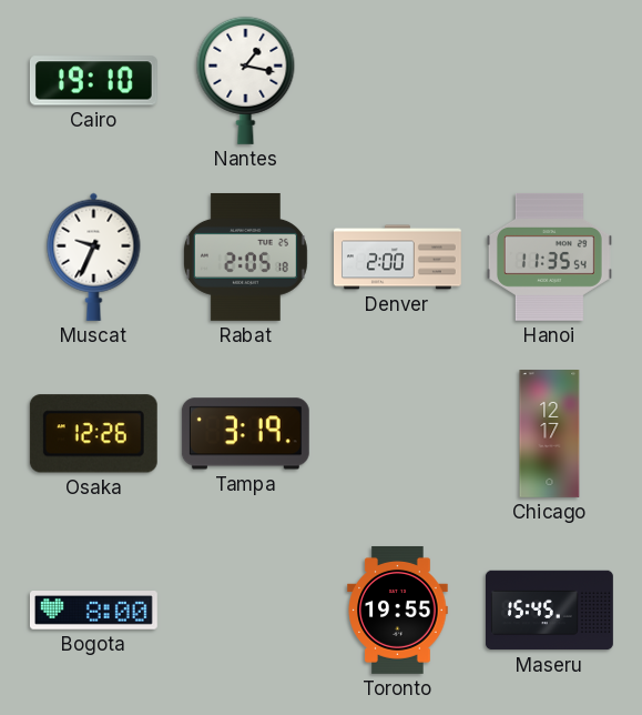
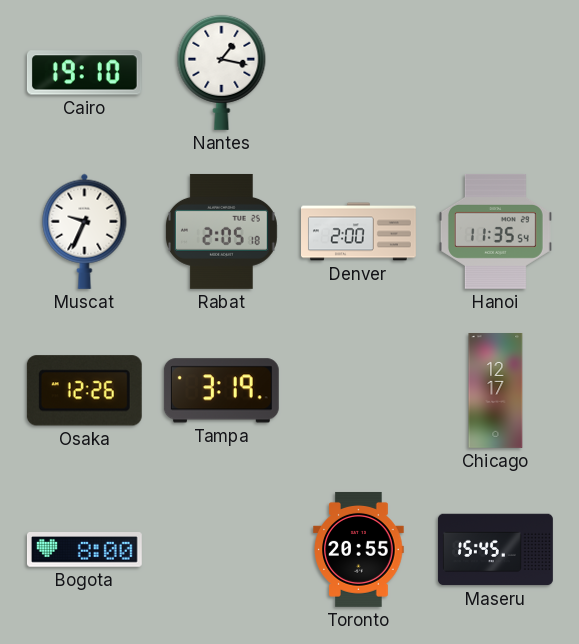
Toronto: 19:55 -> 20:55 (359, 549)
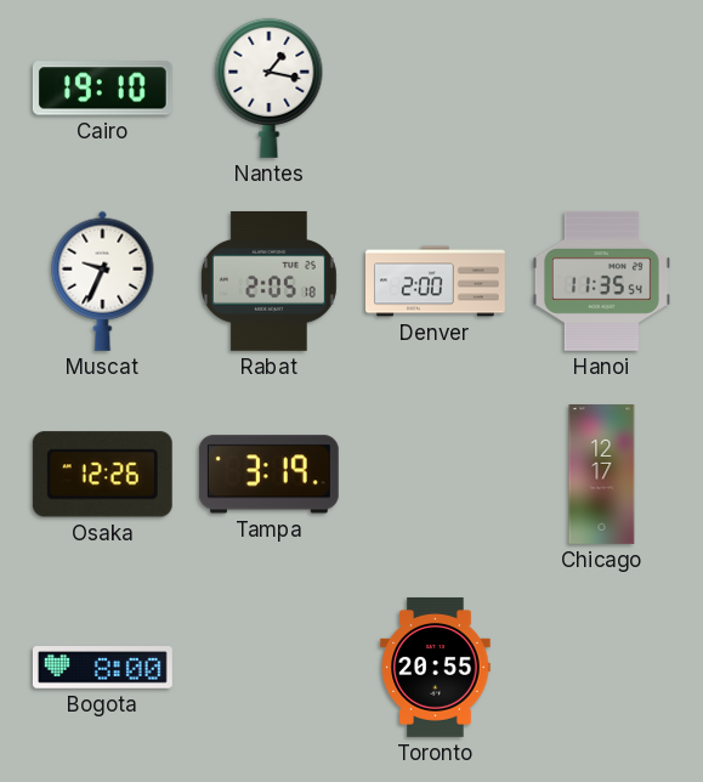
Maseru: 15:45 -> none (495, 550)
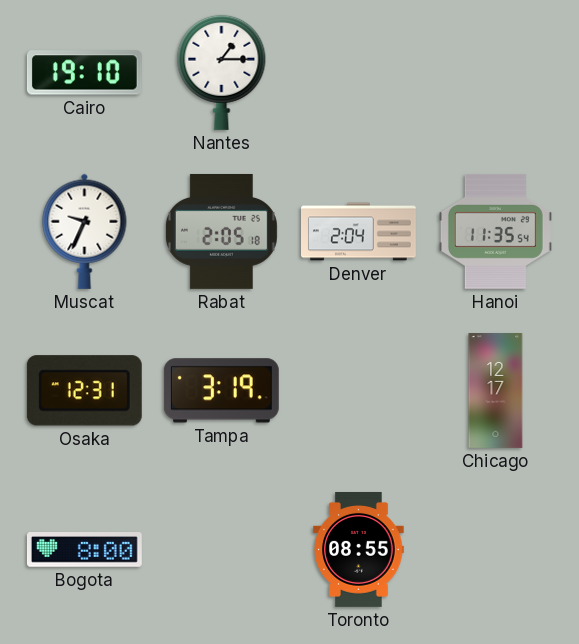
Nantes: 1:17 -> 1:15 (222, 72)
Denver: 2:00 -> 2:04 (359, 232)
Osaka: 12:26 -> 12:31 (84, 391)
Toronto: 20:55 -> 08:55 (359, 549)
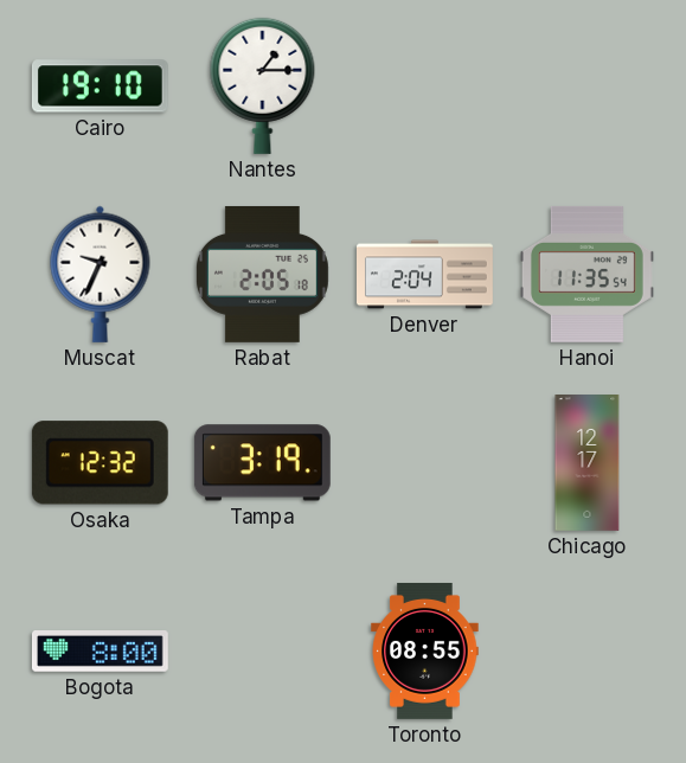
Osaka: 12:31 -> 12:32 (100, 463)
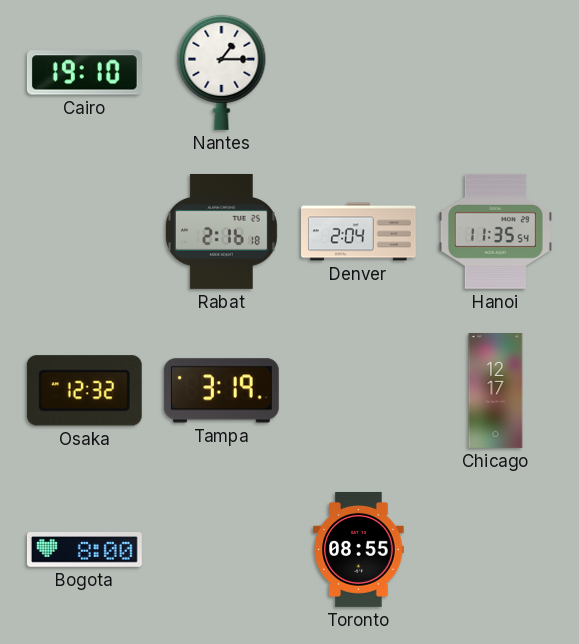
Muscat: 9:34 -> none (101, 274)
Rabat: 2:05 -> 2:16 (221, 231)
